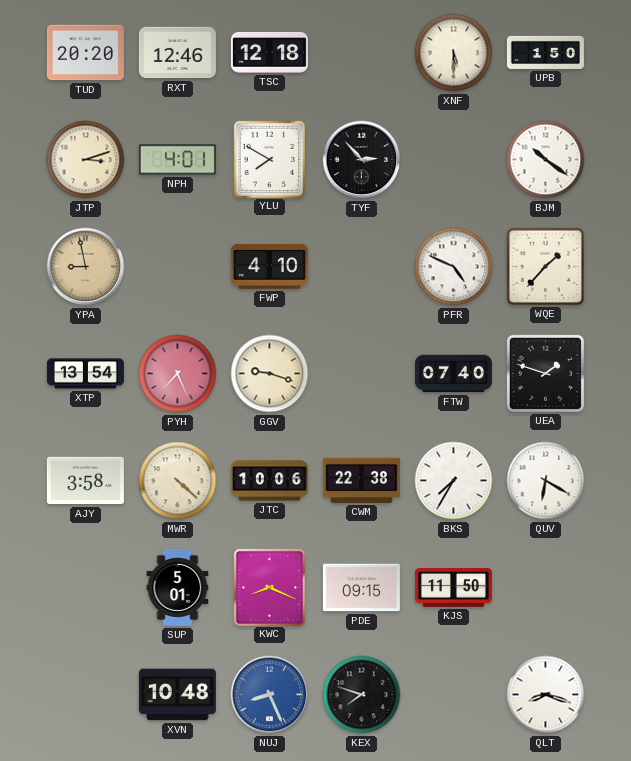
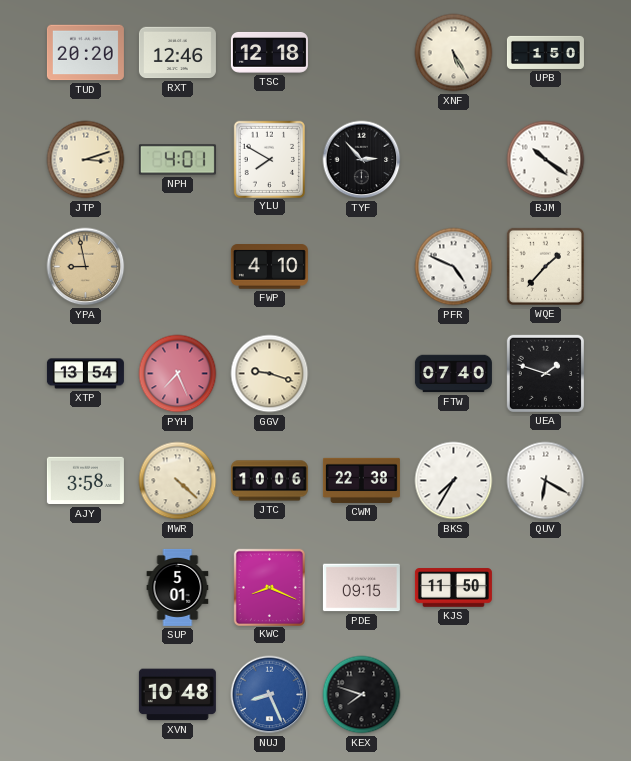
XNF: 5:30 -> 5:25 (454, 53)
QLT: 8:18 -> none (546, 695)
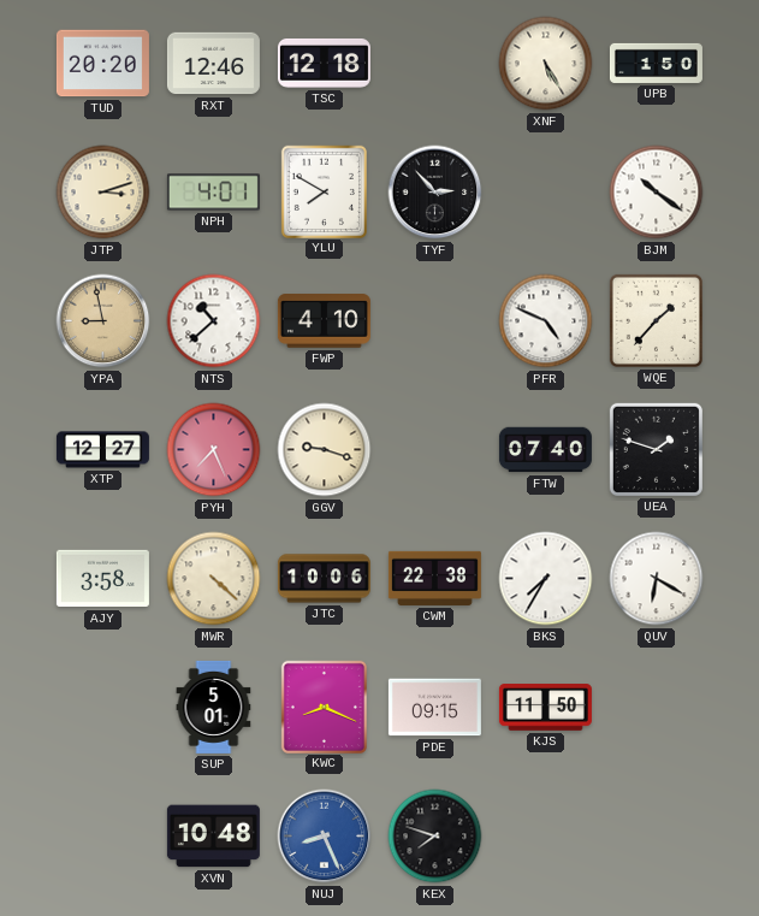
NTS: none -> 10:38 (214, 321)
XTP: 13:54 -> 12:27 (102, 450)
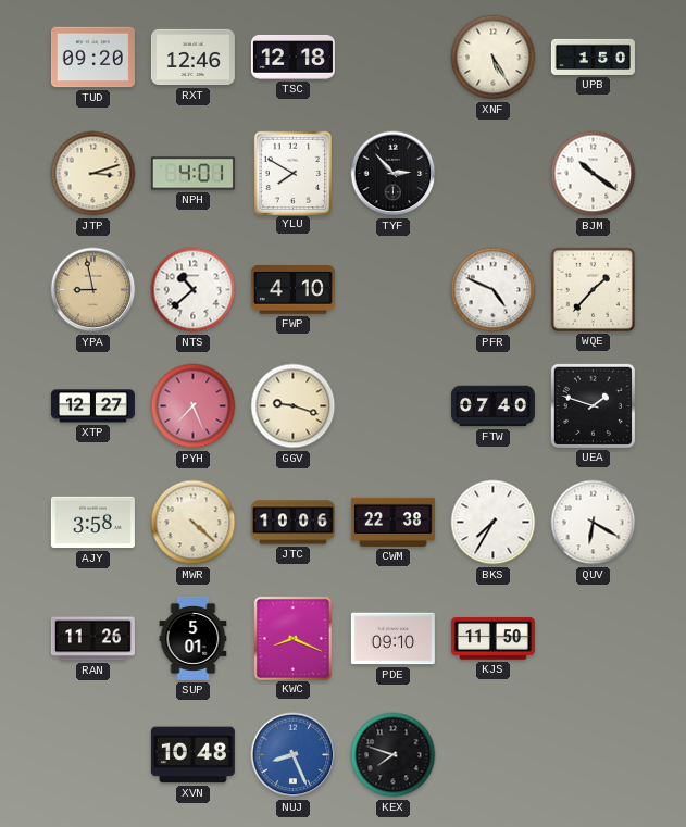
TUD: 20:20 -> 09:20 (92, 58)
RAN: none -> 11:26 (92, 639)
PDE: 09:15 -> 09:10 (392, 639)
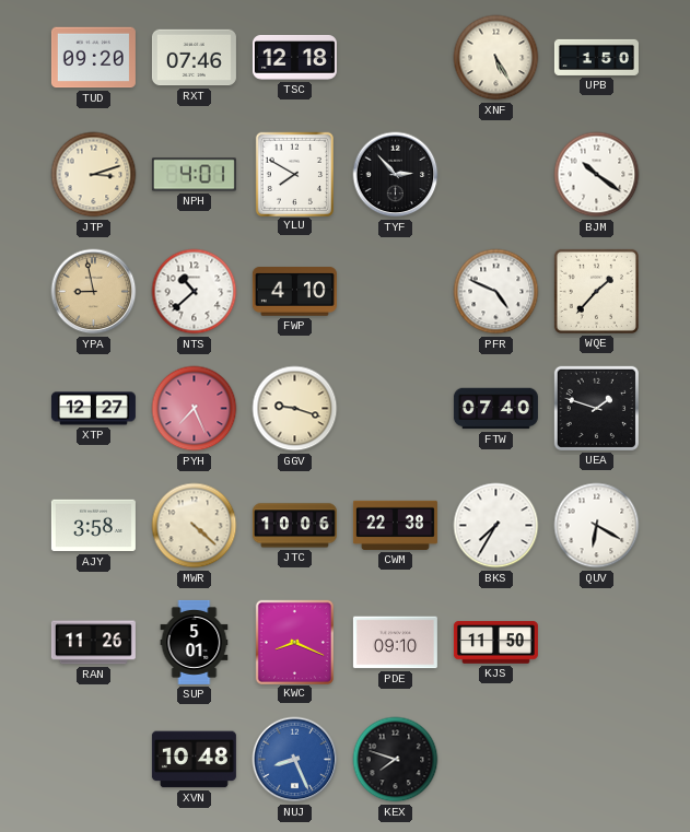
RXT: 12:46 -> 07:46 (194, 58)
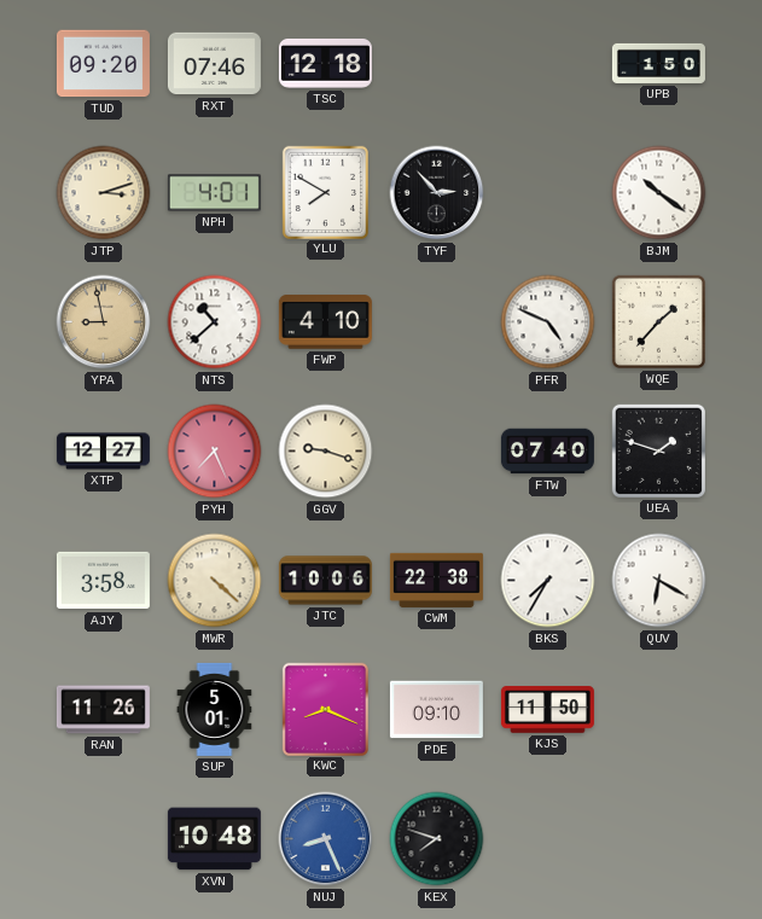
XNF: 5:25 -> none (496, 58)
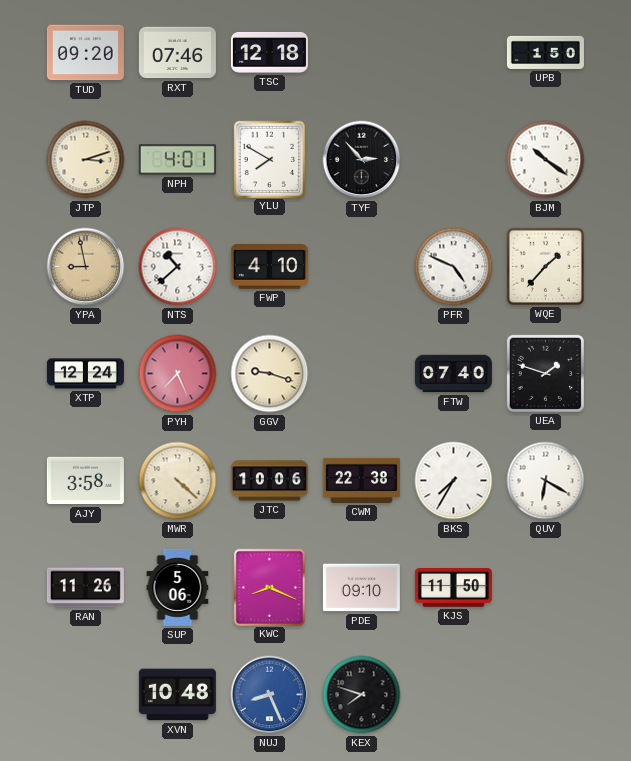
XTP: 12:27 -> 12:24 (85, 374)
SUP: 5:01 -> 5:06 (178, 587)
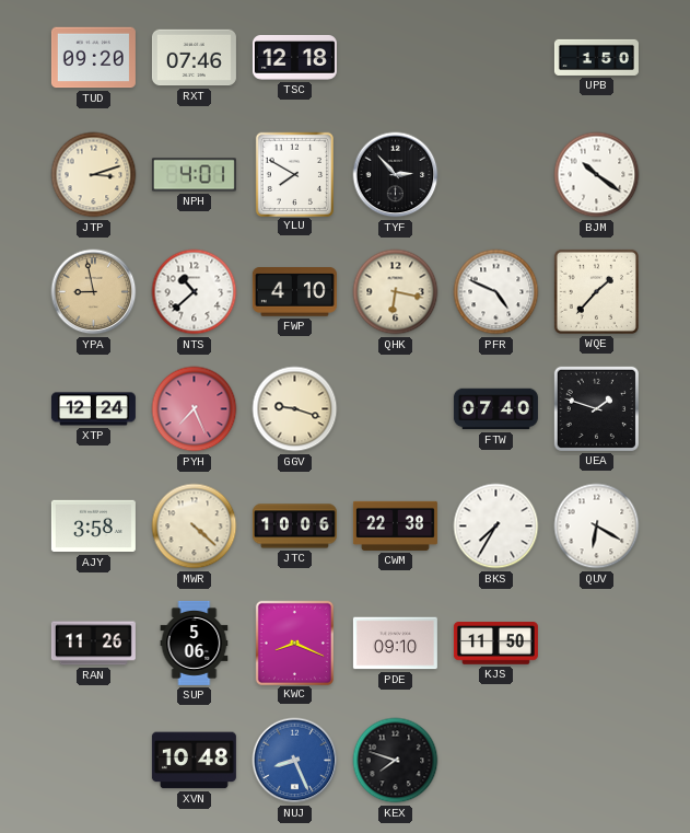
QHK: none -> 6:17 (396, 292)
